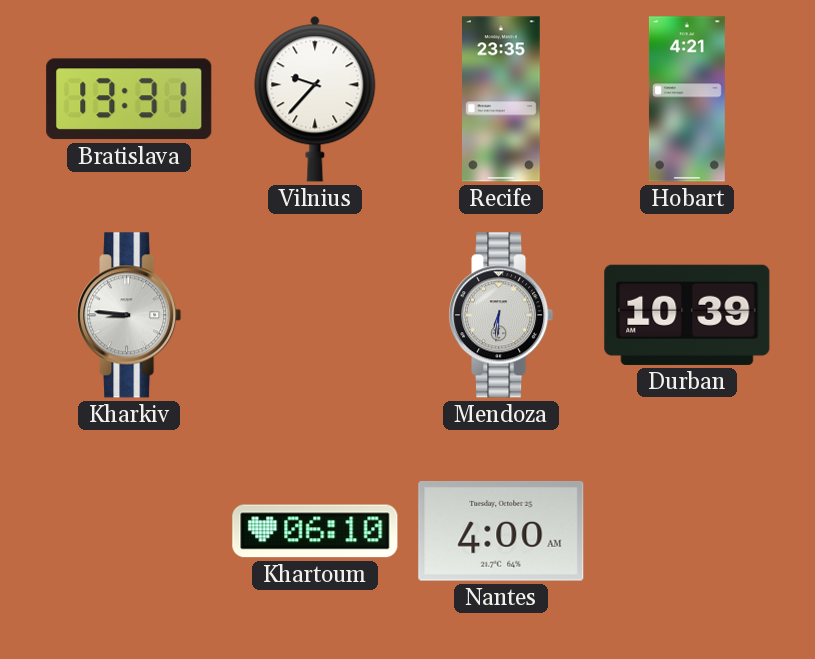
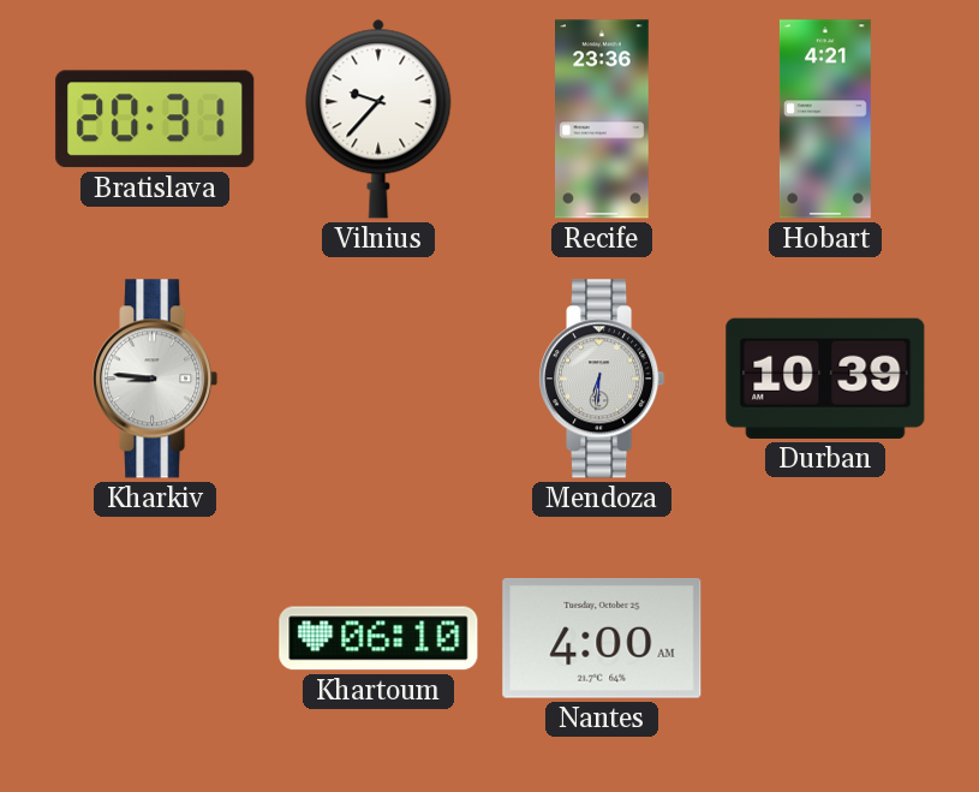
Bratislava: 13:31 -> 20:31 (155, 119)
Recife: 23:35 -> 23:36 (603, 119)
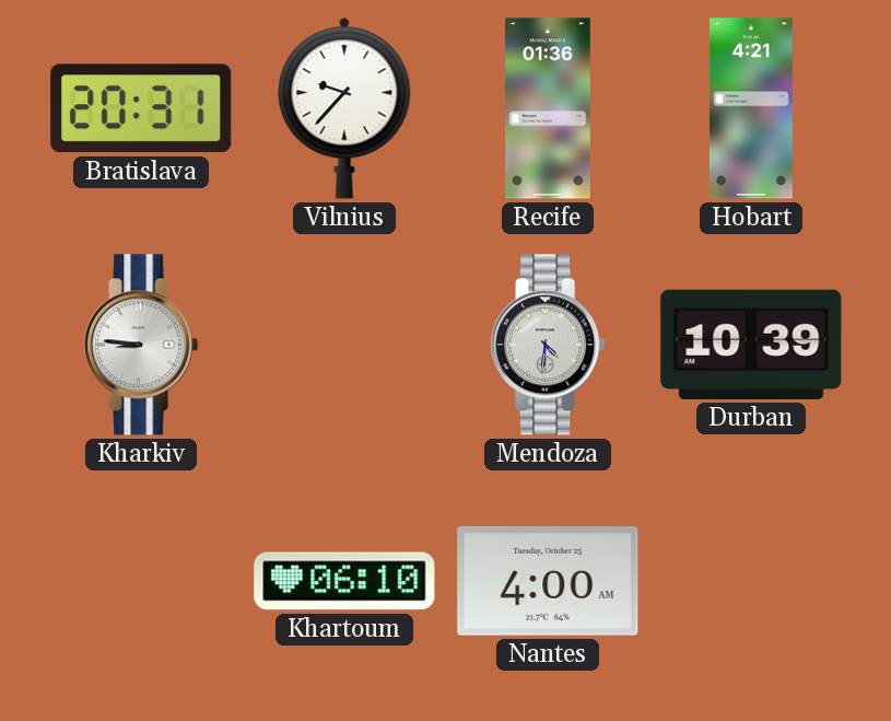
Recife: 23:36 -> 01:36 (549, 108)
Mendoza: 6:31 -> 4:31 (548, 345)
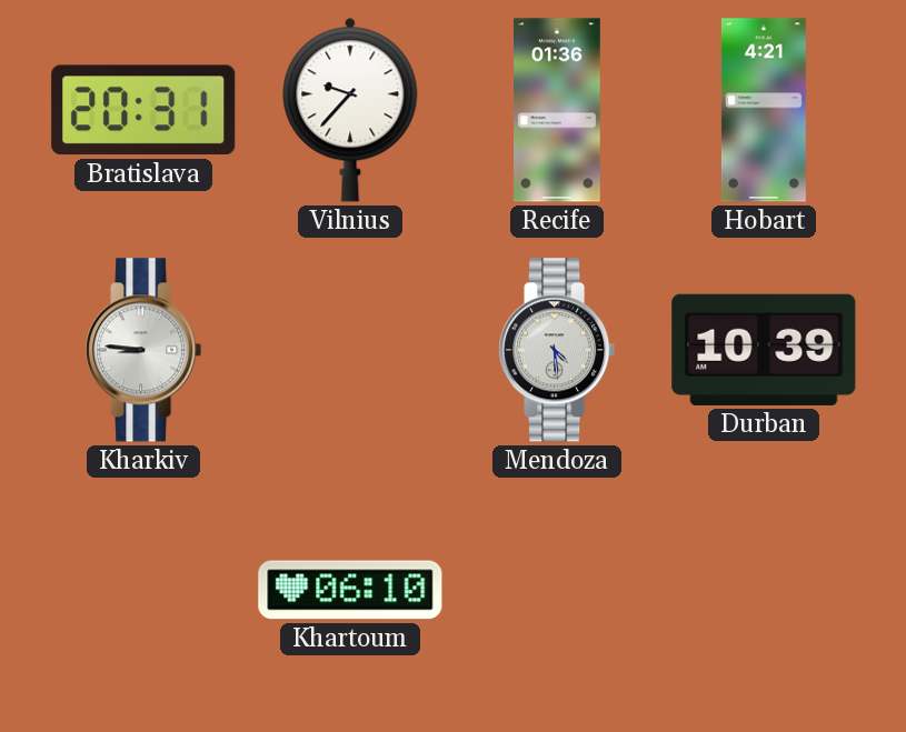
Mendoza: 4:31 -> 4:29 (557, 350)
Nantes: 4:00 -> none (548, 581)
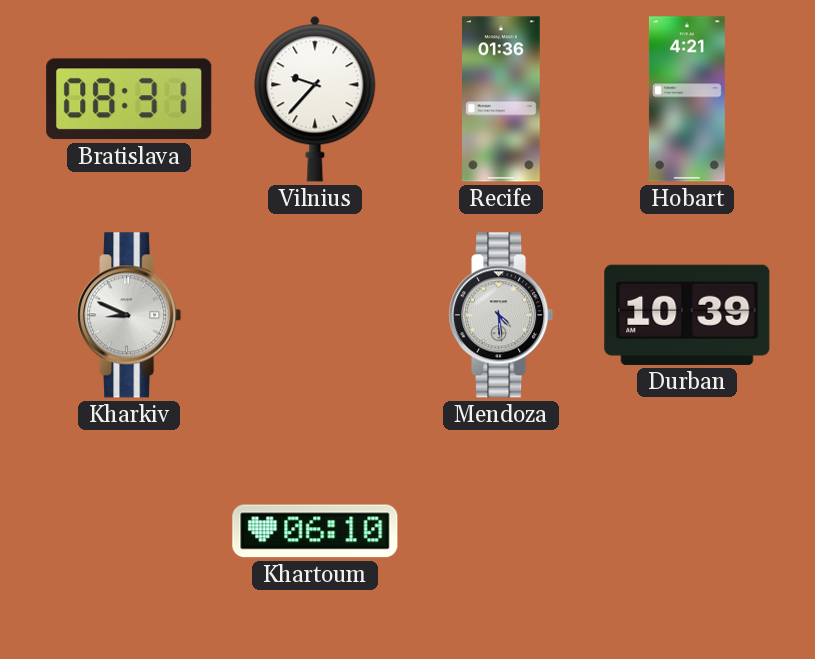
Bratislava: 20:31 -> 08:31 (129, 99)
Kharkiv: 8:46 -> 8:49 (129, 315)
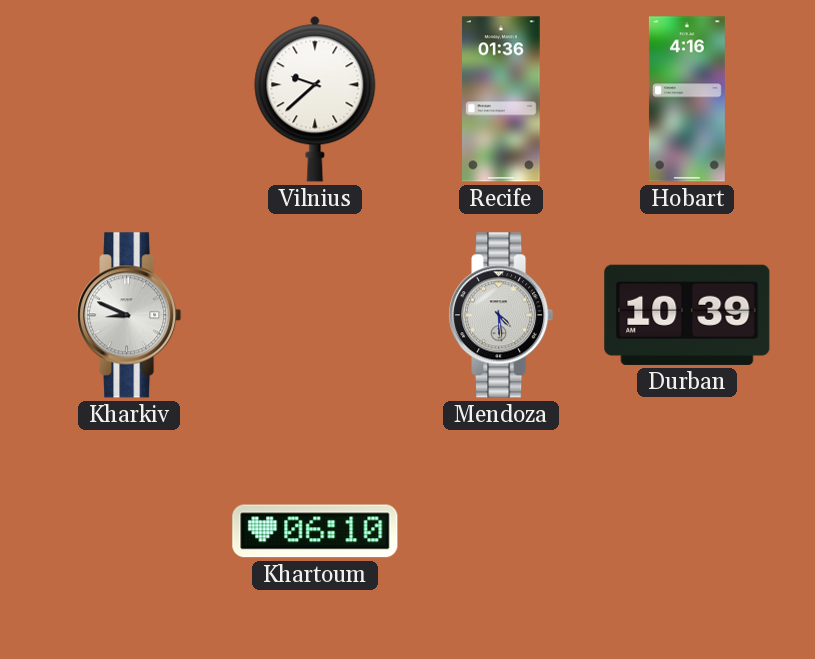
Bratislava: 08:31 -> none (129, 99)
Vilnius: 9:37 -> 9:38 (315, 99)
Hobart: 4:21 -> 4:16 (687, 99)
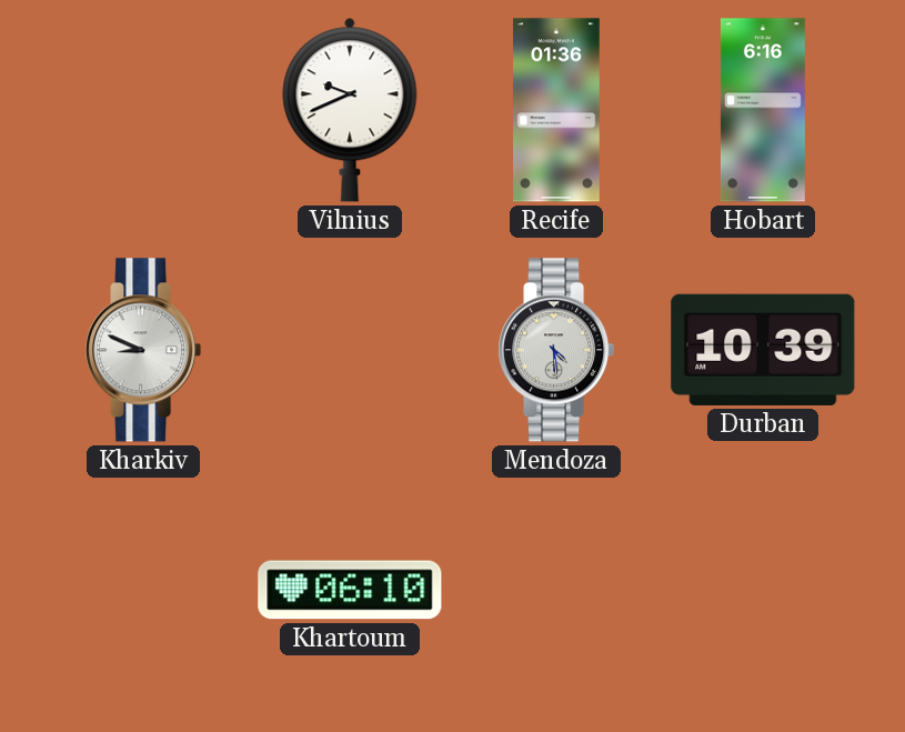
Vilnius: 9:38 -> 9:41 (350, 110)
Hobart: 4:16 -> 6:16 (763, 110)
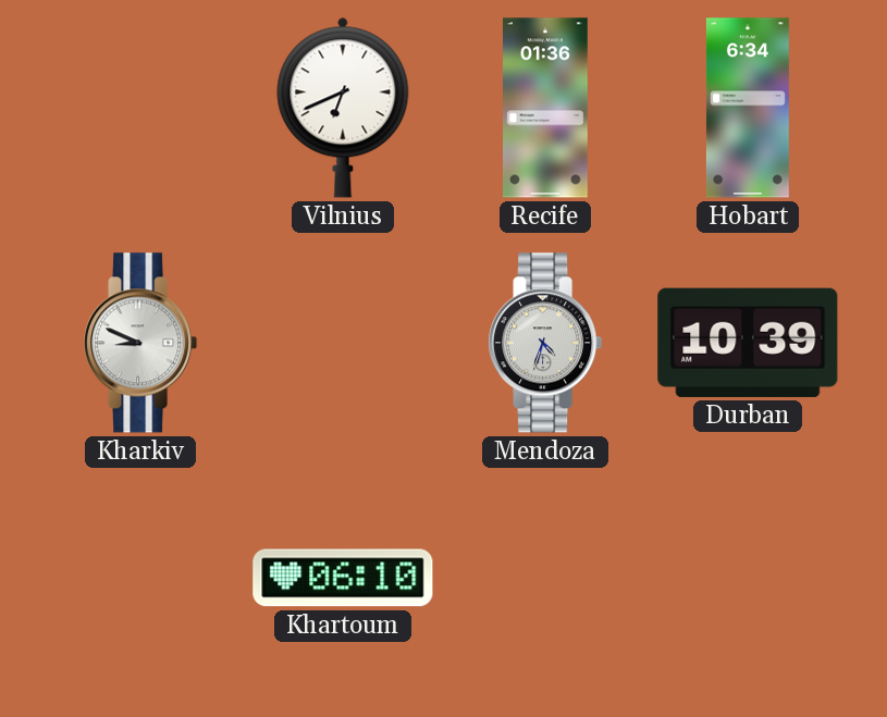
Vilnius: 9:41 -> 6:41 (343, 108)
Hobart: 6:16 -> 6:34 (748, 108)
Mendoza: 4:29 -> 4:33 (545, 343)
